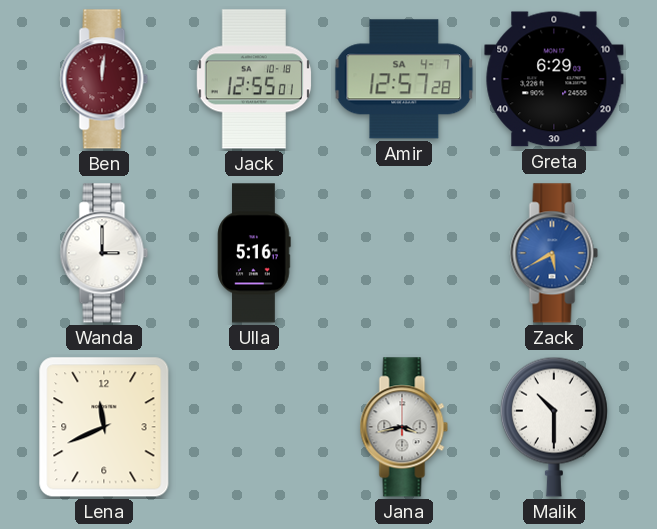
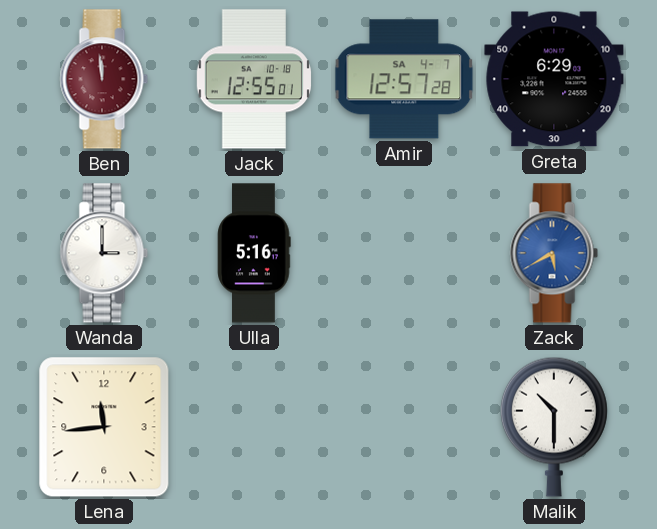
Ben: 12:01 -> 11:59 (104, 79)
Lena: 11:41 -> 11:44 (104, 427)
Jana: 3:43 -> none (404, 427)
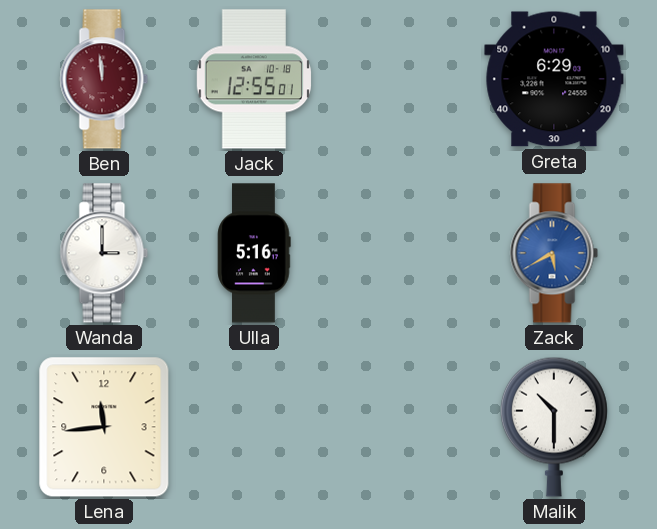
Amir: 12:57 -> none (404, 79)
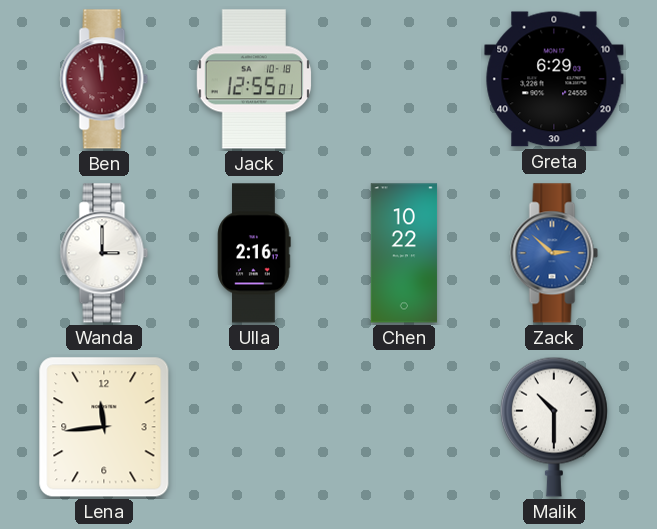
Ulla: 5:16 -> 2:16 (254, 253)
Chen: none -> 10:22 (404, 253)
Zack: 5:40 -> 2:52 (554, 253)
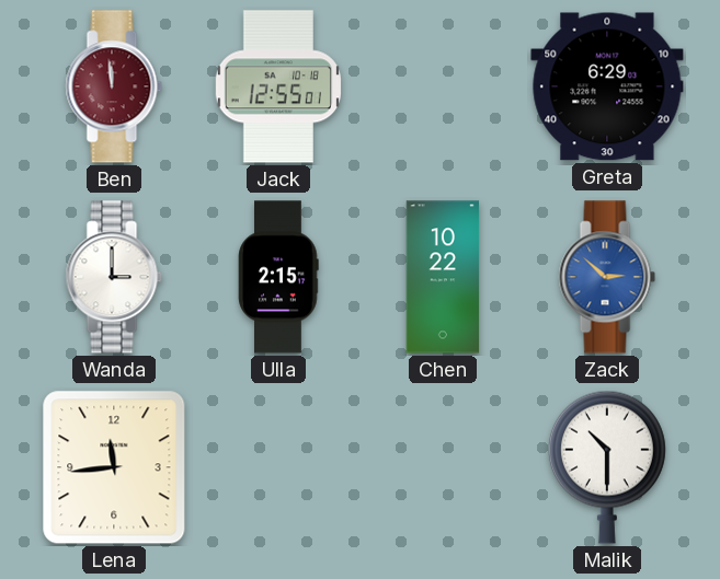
Ulla: 2:16 -> 2:15 (278, 277)
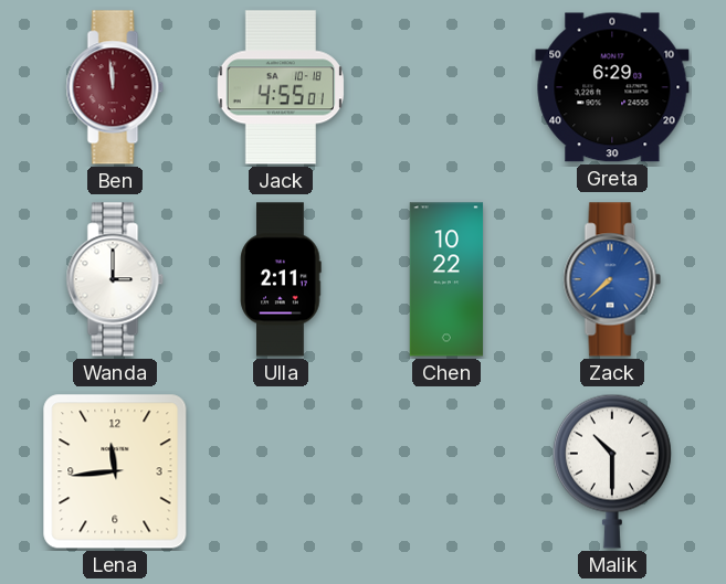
Jack: 12:55 -> 4:55 (281, 87)
Ulla: 2:15 -> 2:11 (281, 279)
Zack: 2:52 -> 7:38 (612, 279)
